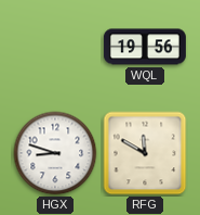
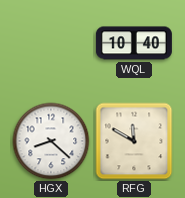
WQL: 19:56 -> 10:40 (134, 43)
HGX: 8:48 -> 8:22 (51, 141)
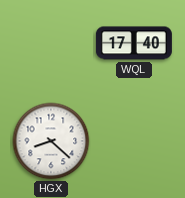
WQL: 10:40 -> 17:40 (134, 43)
RFG: 11:50 -> none (134, 141)
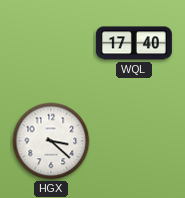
HGX: 8:22 -> 3:22 (51, 141)
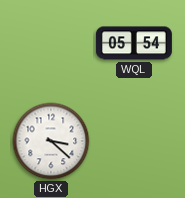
WQL: 17:40 -> 05:54 (134, 43)
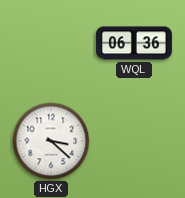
WQL: 05:54 -> 06:36 (134, 43)
